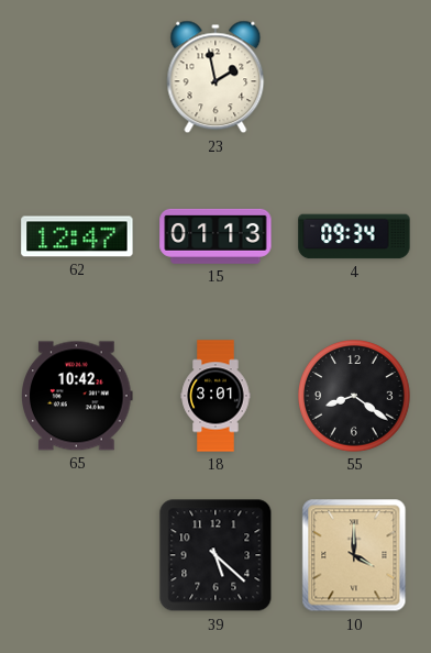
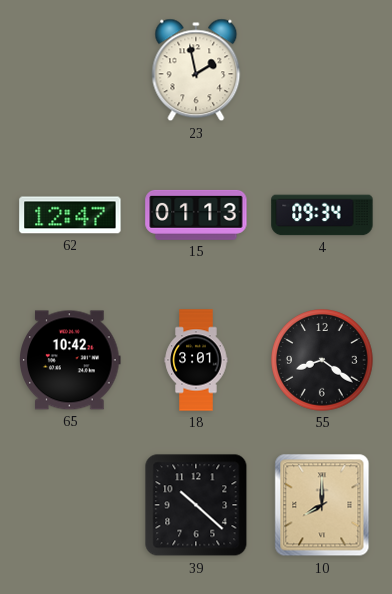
39: 5:22 -> 10:22 (196, 505)
10: 4:00 -> 8:00 (322, 505)
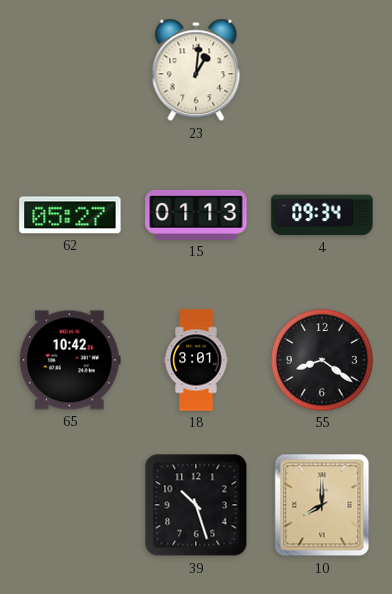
23: 1:58 -> 1:01 (196, 70)
62: 12:47 -> 05:27 (70, 215)
39: 10:22 -> 10:27 (196, 505)
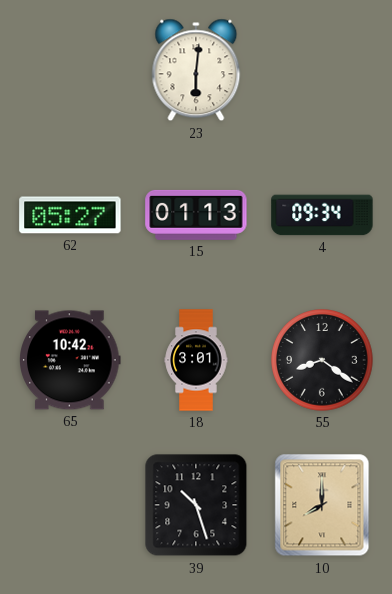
23: 1:01 -> 6:01 (196, 70)
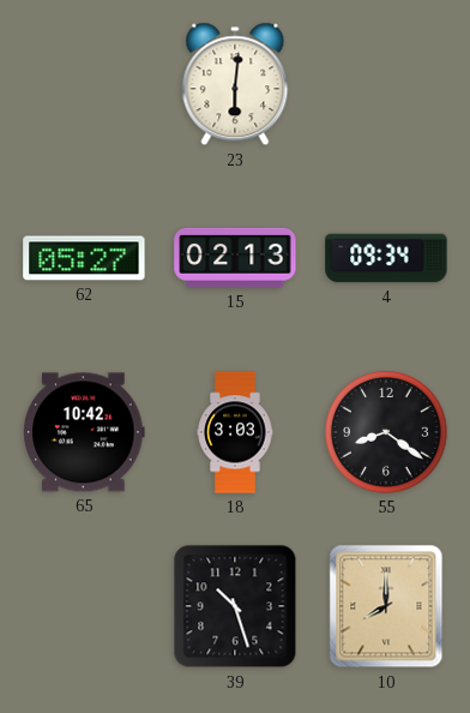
15: 01:13 -> 02:13 (235, 258)
18: 3:01 -> 3:03 (235, 432)
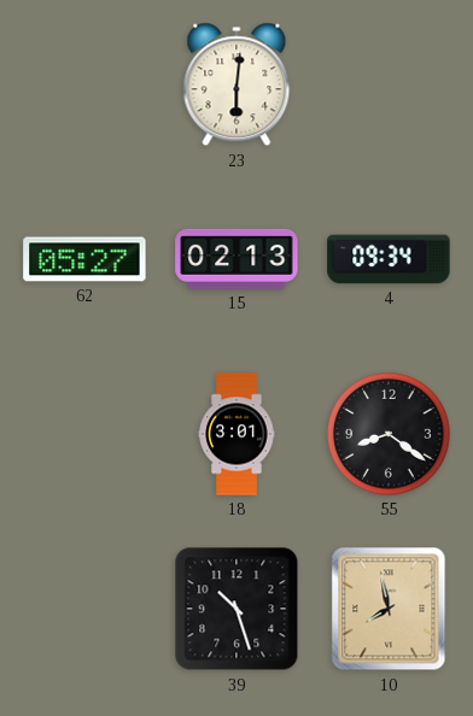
65: 10:42 -> none (84, 432)
18: 3:03 -> 3:01 (237, 434)
10: 8:00 -> 7:58 (389, 609)
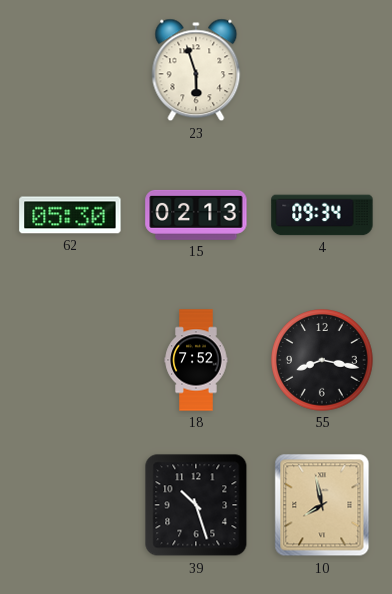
23: 6:01 -> 5:57 (196, 70)
62: 05:27 -> 05:30 (70, 215)
18: 3:01 -> 7:52 (196, 360)
55: 8:21 -> 8:17 (323, 361)
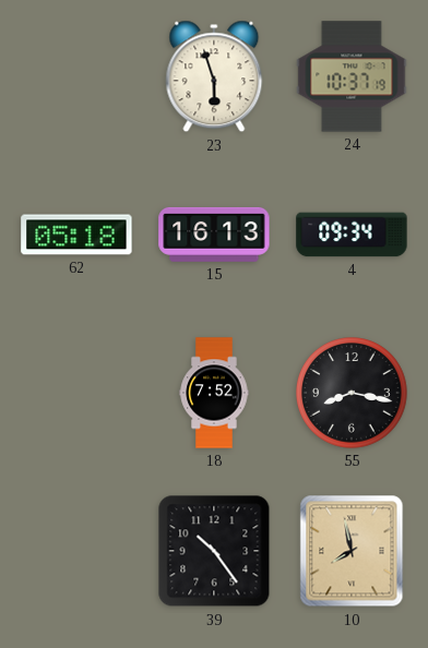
24: none -> 10:37 (352, 76)
62: 05:30 -> 05:18 (76, 235)
15: 02:13 -> 16:13 (214, 235)
39: 10:27 -> 10:24 (214, 551)
